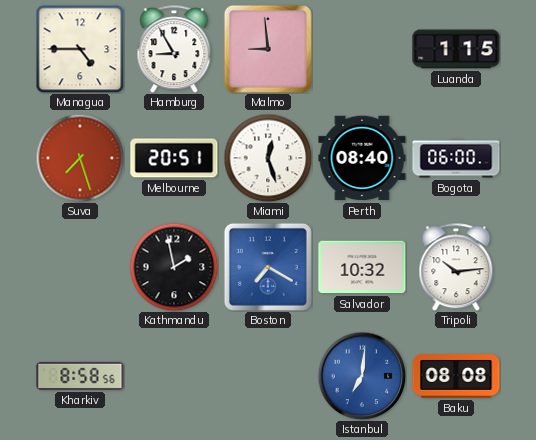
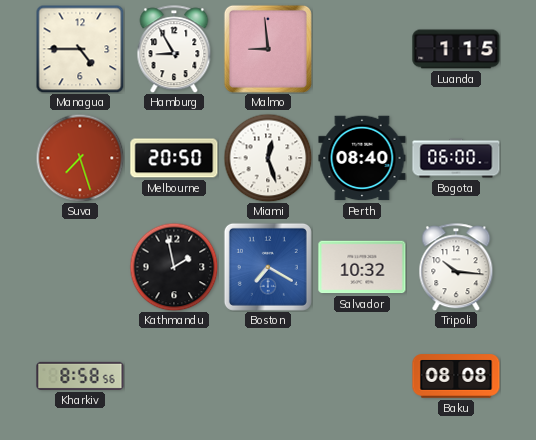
Melbourne: 20:51 -> 20:50 (174, 158)
Tripoli: 10:14 -> 10:16 (456, 267)
Istanbul: 7:01 -> none (362, 376)
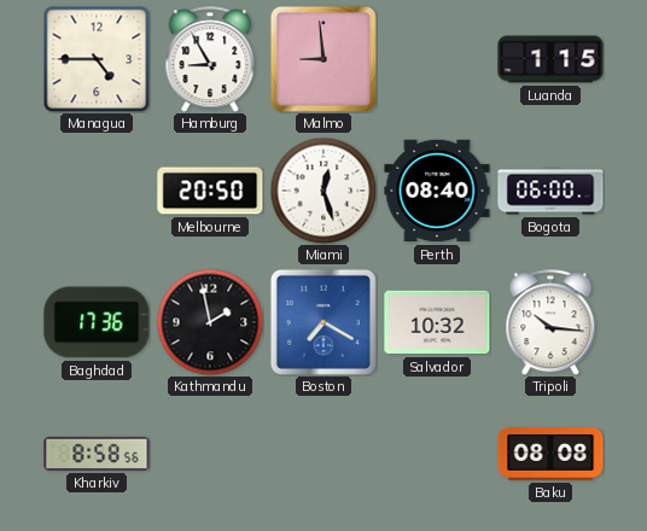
Suva: 7:27 -> none (80, 158)
Baghdad: none -> 17:36 (97, 322)
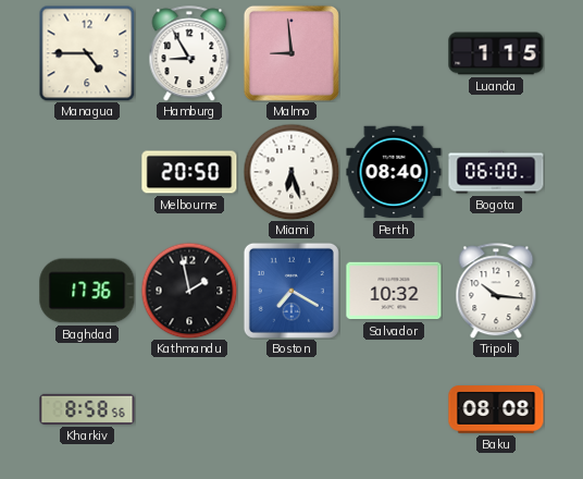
Miami: 12:27 -> 6:27 (291, 172)
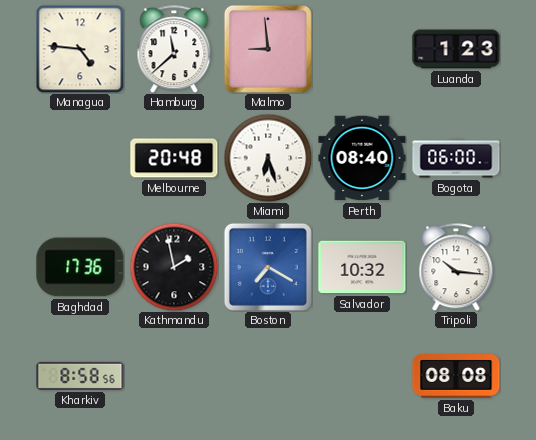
Managua: 4:45 -> 4:46 (80, 49)
Hamburg: 8:55 -> 11:38 (174, 49)
Luanda: 1:15 -> 1:23 (456, 49)
Melbourne: 20:50 -> 20:48 (174, 158)
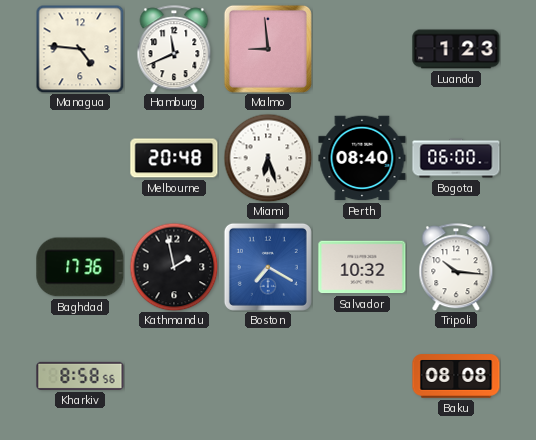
Hamburg: 11:38 -> 11:41 (174, 49)
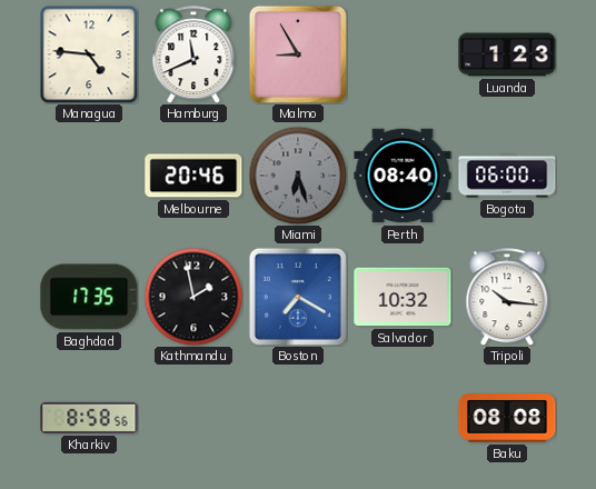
Malmo: 8:59 -> 8:55 (298, 54)
Melbourne: 20:48 -> 20:46 (193, 176)
Miami dial: white -> grey (298, 176)
Baghdad: 17:36 -> 17:35 (89, 297)
